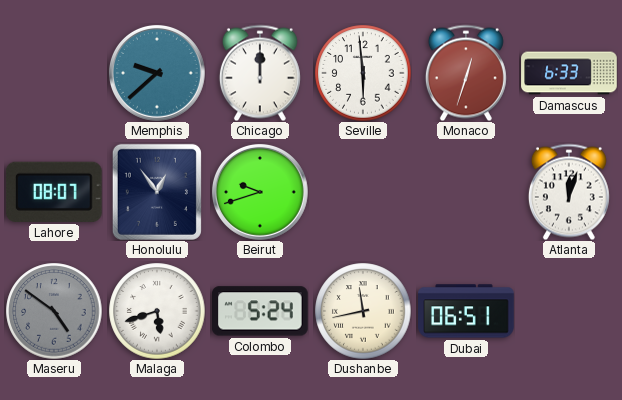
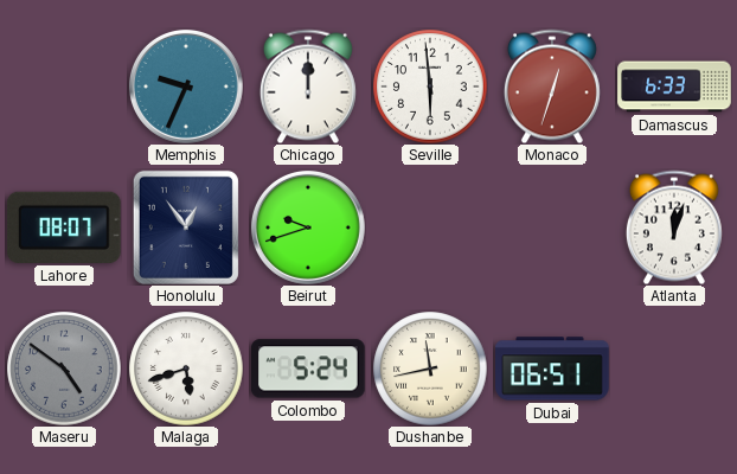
Memphis: 9:38 -> 9:34 (186, 87)
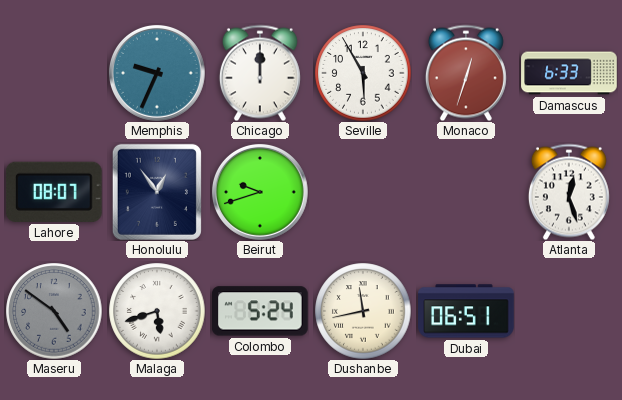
Seville: 5:59 -> 5:55 (363, 73)
Atlanta: 12:03 -> 12:27 (569, 192)
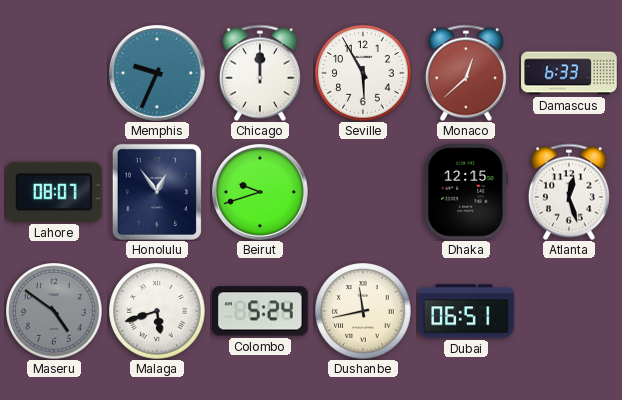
Monaco: 12:33 -> 12:38 (466, 73)
Dhaka: none -> 12:15 (466, 192)
